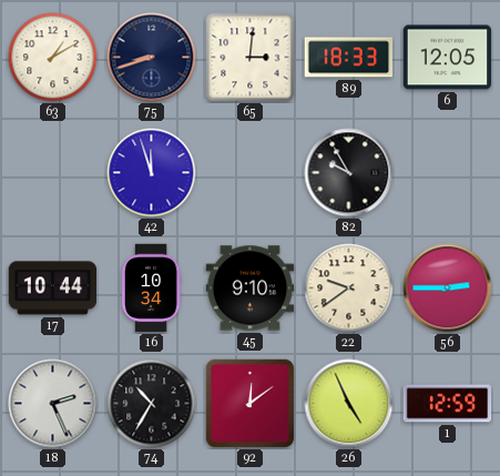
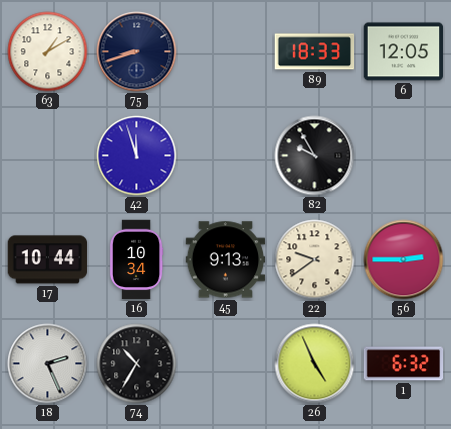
65: 3:01 -> none (251, 58)
45: 9:10 -> 9:13 (226, 260)
92: 12:09 -> none (249, 403)
1: 12:59 -> 6:32 (404, 364)
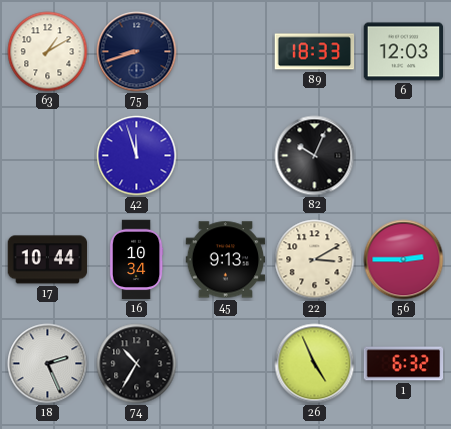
6: 12:05 -> 12:03 (404, 52)
82: 9:55 -> 10:04 (315, 156)
22: 9:39 -> 3:10 (315, 260)
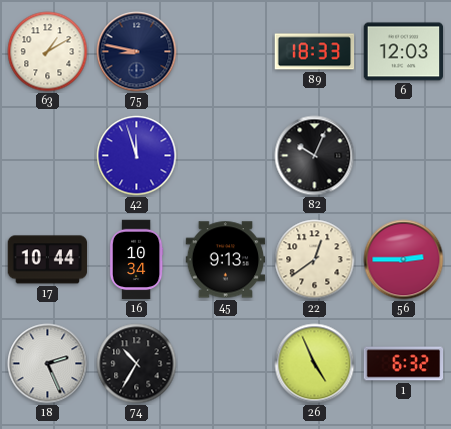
75: 8:42 -> 8:47 (137, 52)
22: 3:10 -> 12:39 (315, 260)
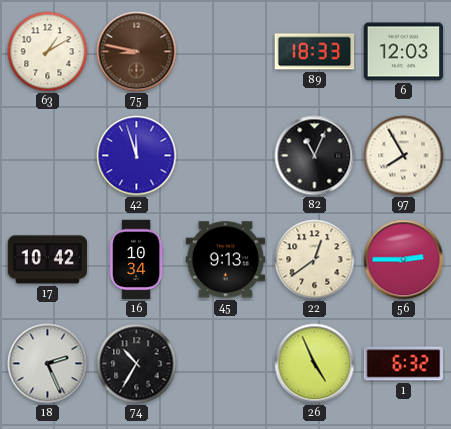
75 dial: navy -> brown (137, 52)
82: 10:04 -> 11:04 (315, 156)
97: none -> 7:55 (404, 156)
17: 10:44 -> 10:42 (48, 260)
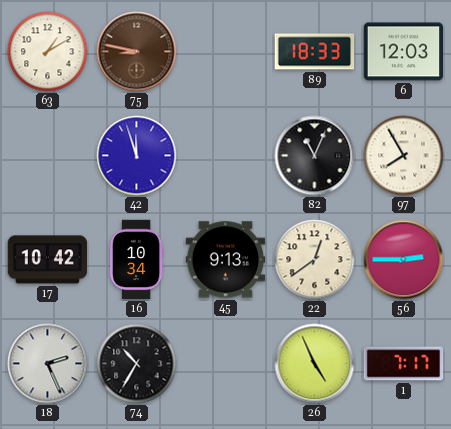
1: 6:32 -> 7:17 (404, 364)
